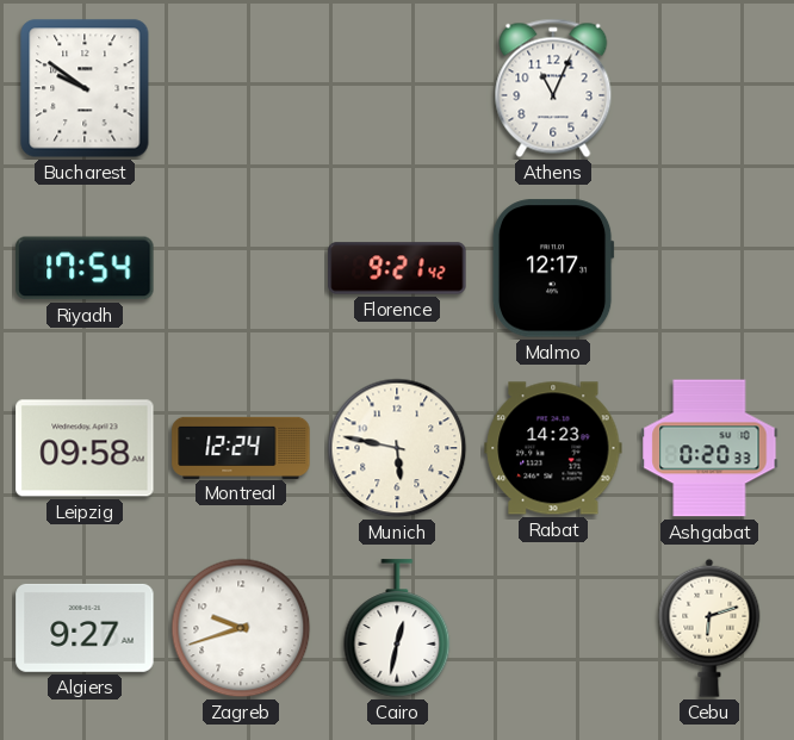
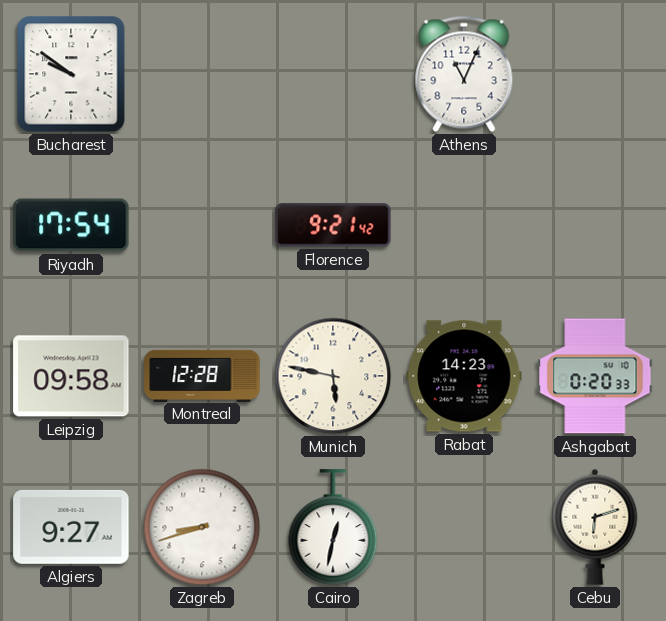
Malmo: 12:17 -> none (553, 268)
Montreal: 12:24 -> 12:28 (202, 375)
Zagreb: 9:42 -> 8:42 (202, 527)
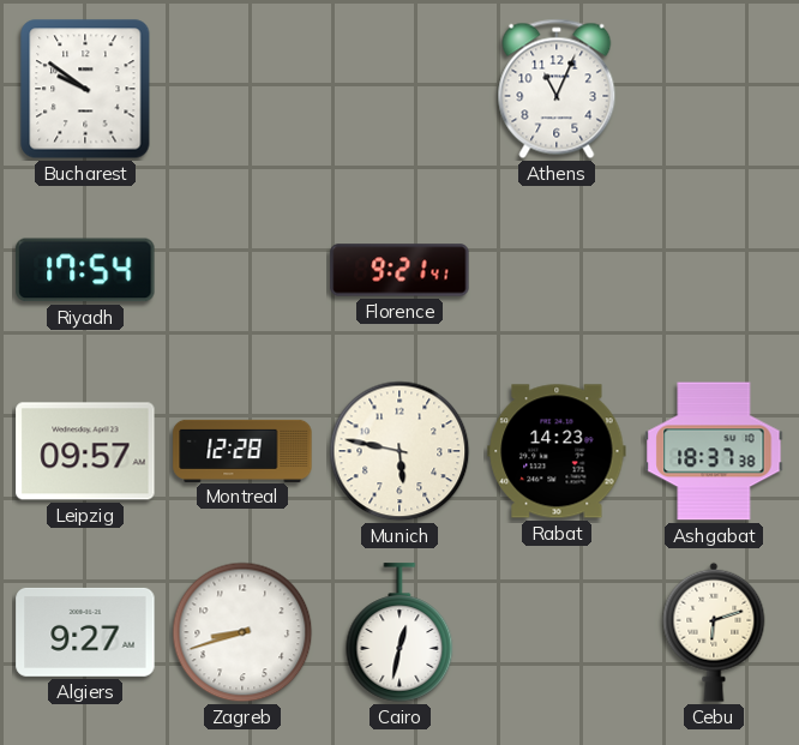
Florence: 9:21:42 -> 9:21:41 (400, 270)
Leipzig: 09:58 -> 09:57 (85, 451)
Ashgabat: 0:20 -> 18:37 (714, 451)
